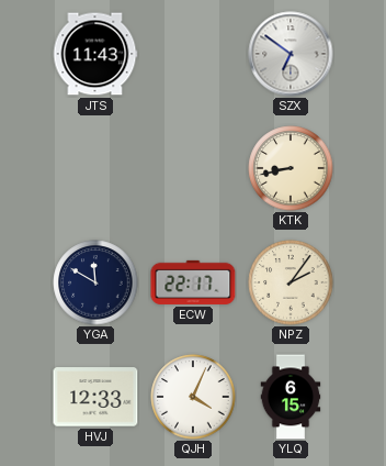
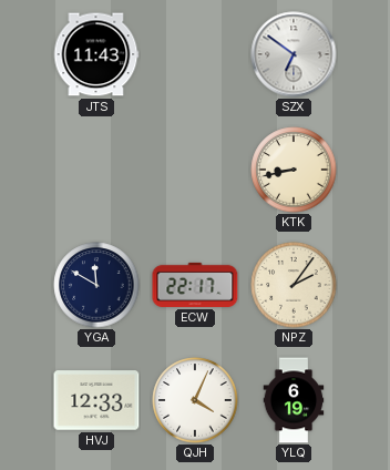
YLQ: 6:15 -> 6:19 (294, 400)
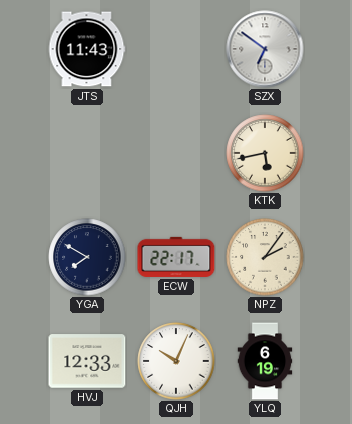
KTK: 8:43 -> 5:43 (265, 153)
YGA: 11:50 -> 7:50 (87, 257)
QJH: 4:04 -> 10:04 (176, 361)
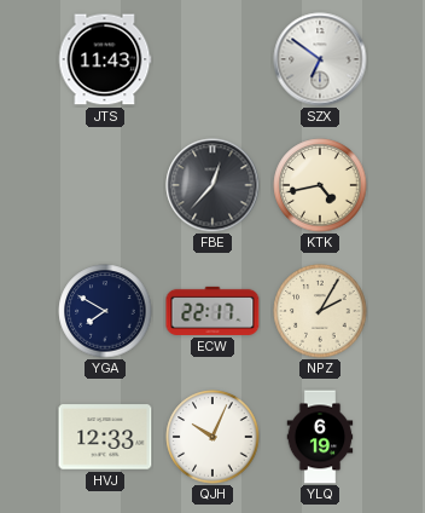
FBE: none -> 12:37 (212, 185)
KTK: 5:43 -> 4:43 (320, 185)
NPZ: 2:06 -> 2:05 (320, 311)
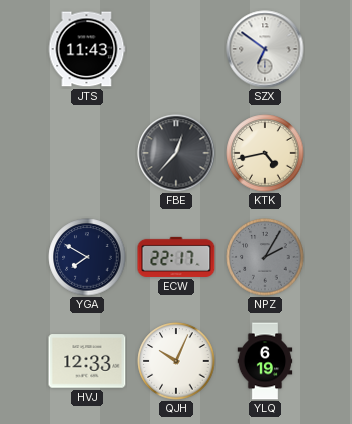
NPZ dial: cream -> grey (265, 257)
